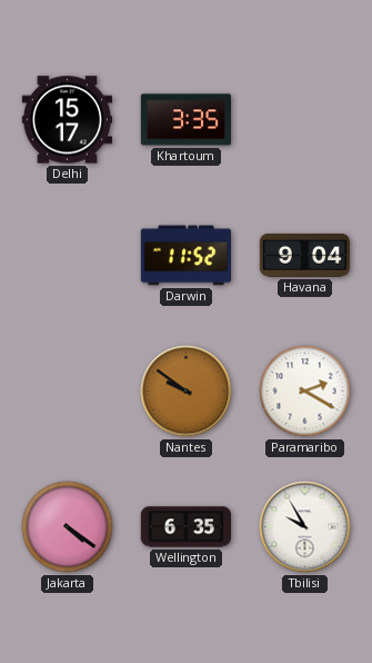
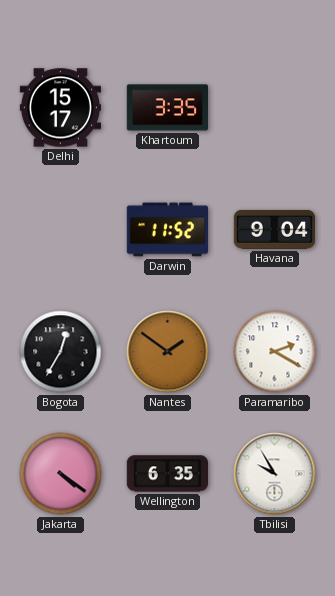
Bogota: none -> 12:35 (61, 352)
Nantes: 9:51 -> 1:51 (168, 352)
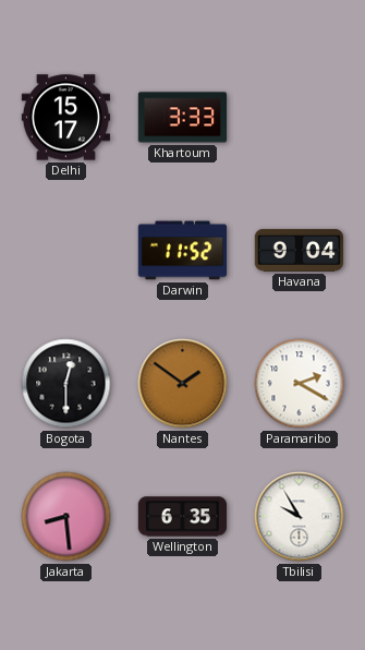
Khartoum: 3:35 -> 3:33 (182, 118)
Bogota: 12:35 -> 12:30 (66, 384)
Jakarta: 4:21 -> 8:29 (66, 517)
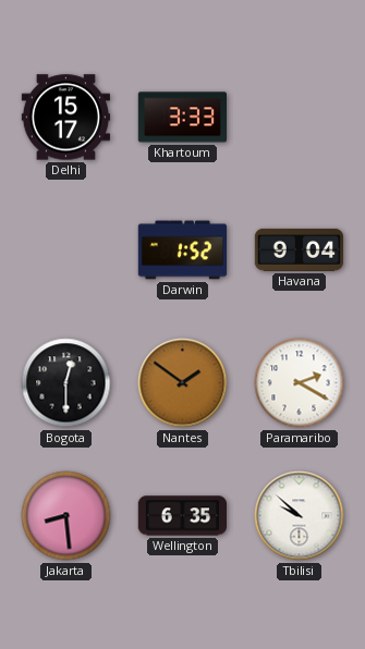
Darwin: 11:52 -> 1:52 (183, 250)
Tbilisi: 9:55 -> 9:52 (300, 516)
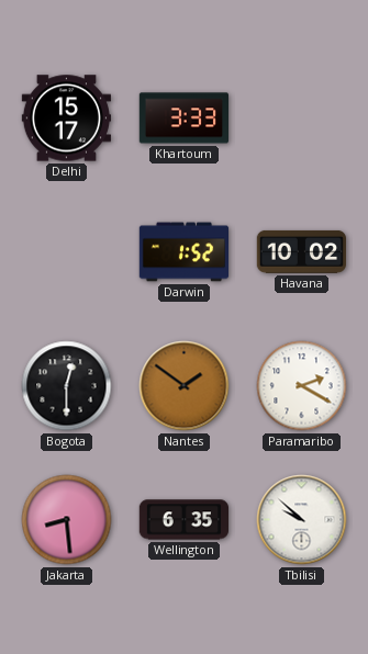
Havana: 9:04 -> 10:02 (301, 251)
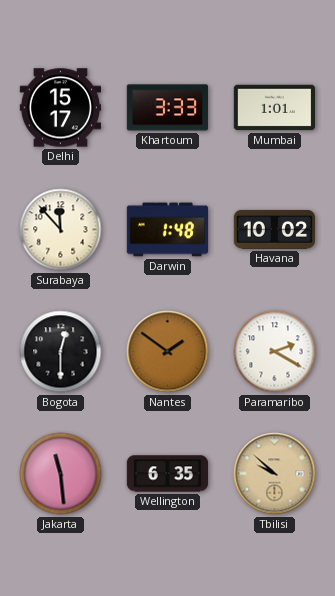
Mumbai: none -> 1:01 (274, 108)
Surabaya: none -> 11:53 (61, 230)
Darwin: 1:52 -> 1:48 (168, 230)
Jakarta: 8:29 -> 11:29 (61, 474)
Tbilisi dial: white -> champagne (275, 474)
